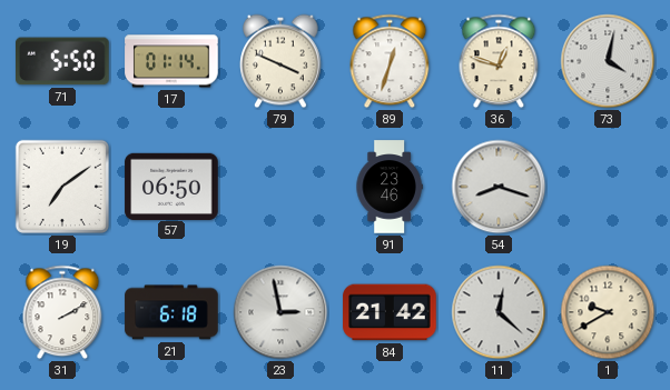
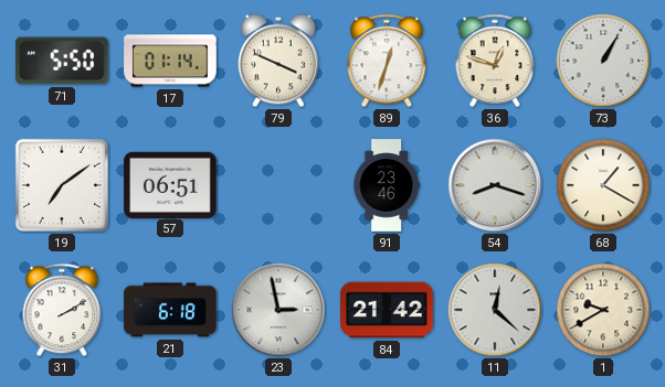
73: 4:02 -> 1:05 (603, 61)
57: 06:50 -> 06:51 (170, 184)
68: none -> 1:20 (603, 185)
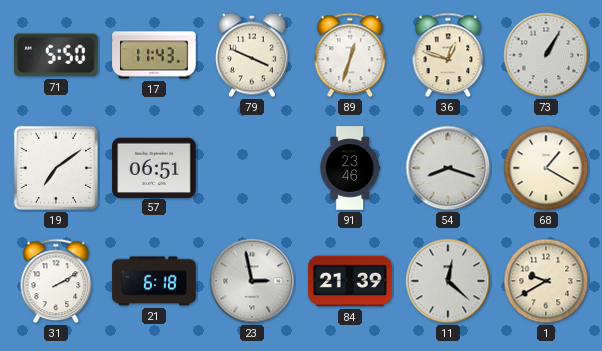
17: 01:14 -> 11:43 (154, 55)
84: 21:42 -> 21:39 (350, 281)
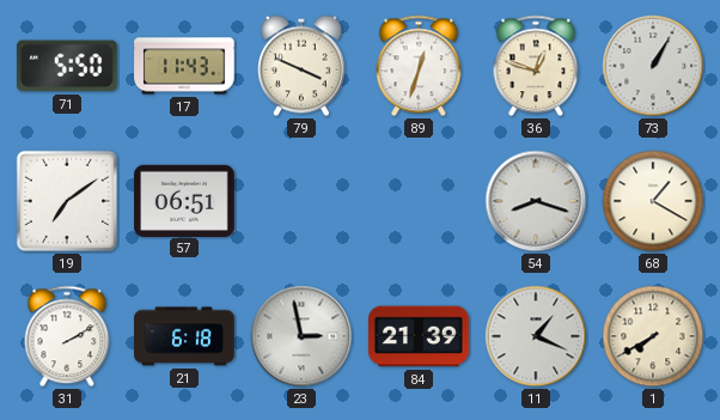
91: 23:46 -> none (350, 168)
11: 12:22 -> 1:19 (536, 336)
1: 9:40 -> 7:40 (653, 336)
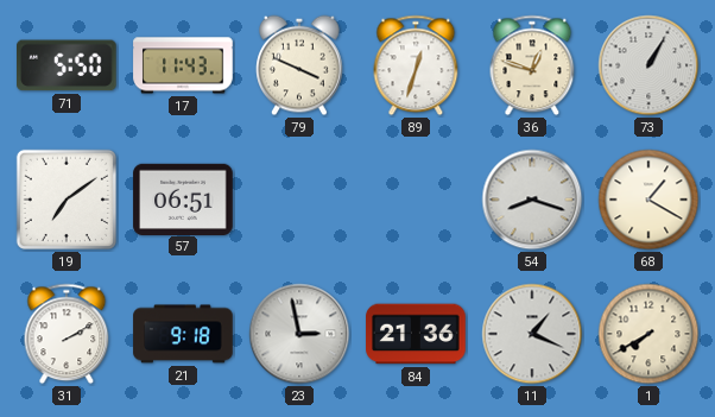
21: 6:18 -> 9:18 (183, 334)
84: 21:39 -> 21:36 (416, 334)
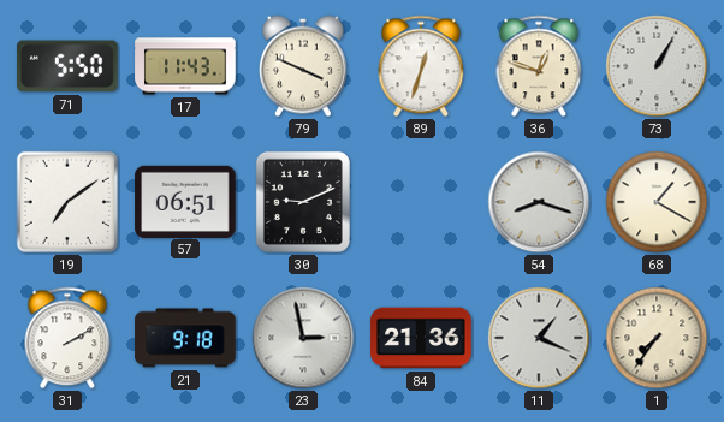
30: none -> 9:11 (303, 202)
1: 7:40 -> 7:36 (657, 338)
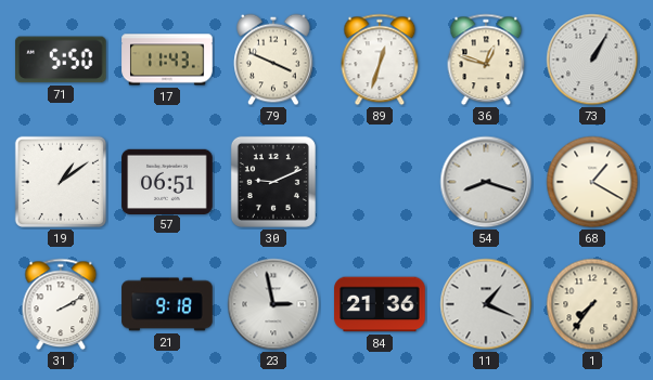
19: 7:09 -> 1:09 (61, 182)
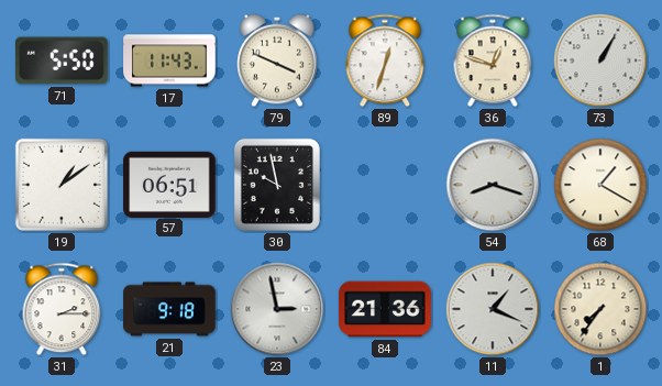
30: 9:11 -> 9:58 (277, 185)
31: 2:10 -> 2:15 (62, 309)
